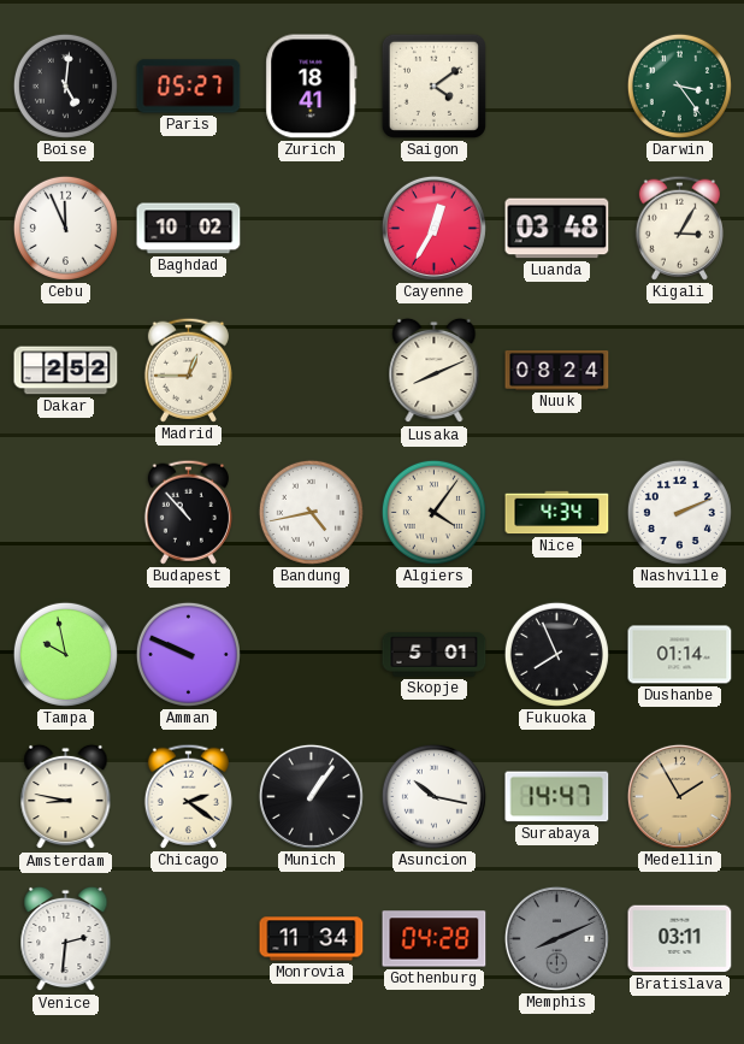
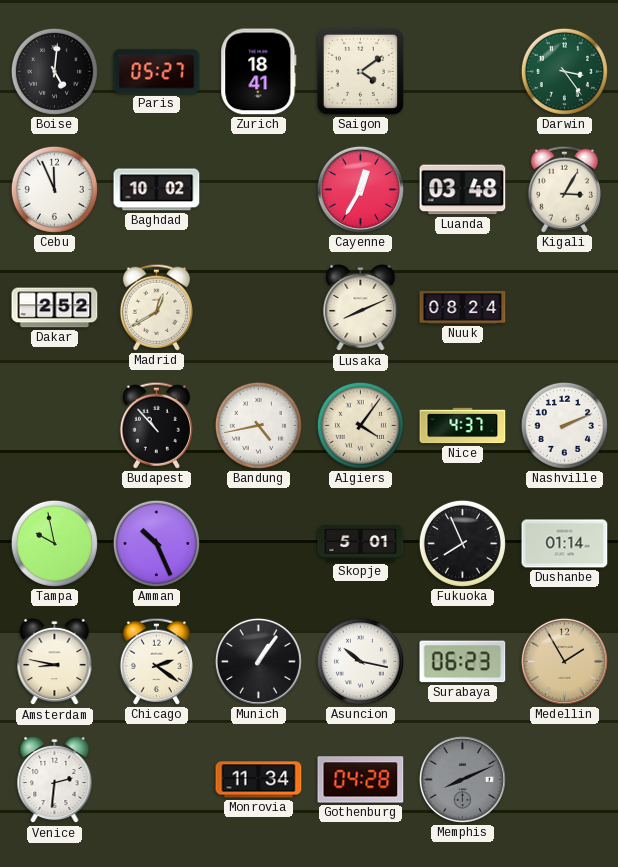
Madrid: 12:45 -> 12:40 (156, 307)
Nice: 4:34 -> 4:37 (463, 426)
Amman: 9:49 -> 10:26 (156, 543)
Surabaya: 14:47 -> 06:23 (463, 662)
Bratislava: 03:11 -> none (680, 939)
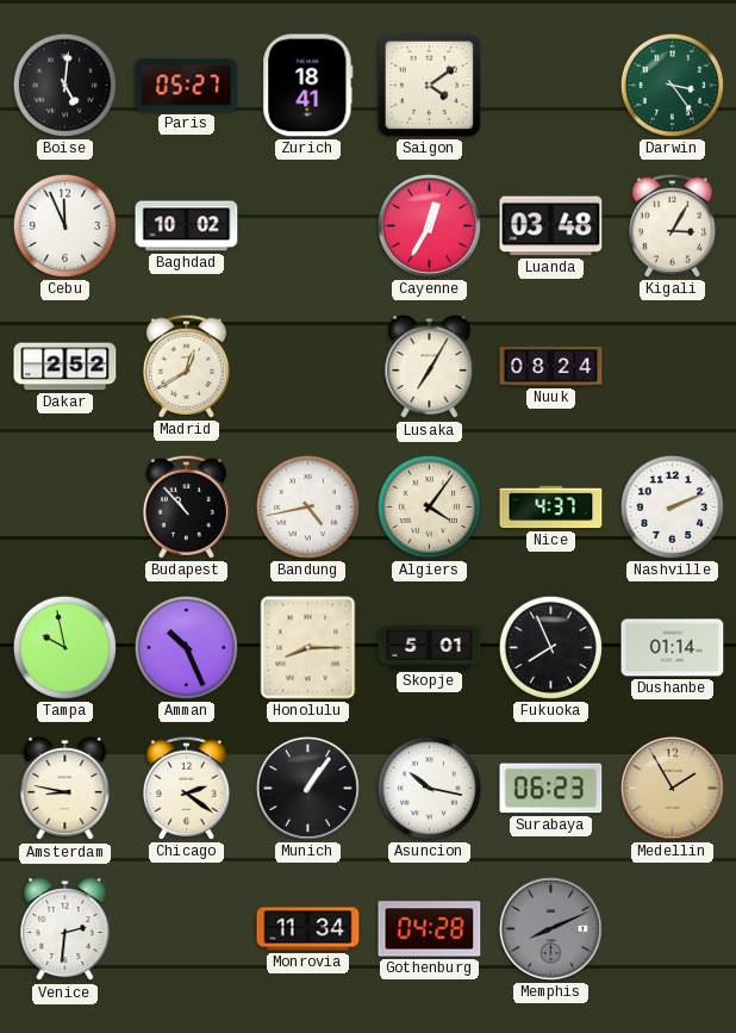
Lusaka: 8:11 -> 7:05 (430, 367)
Honolulu: none -> 8:15 (308, 648)
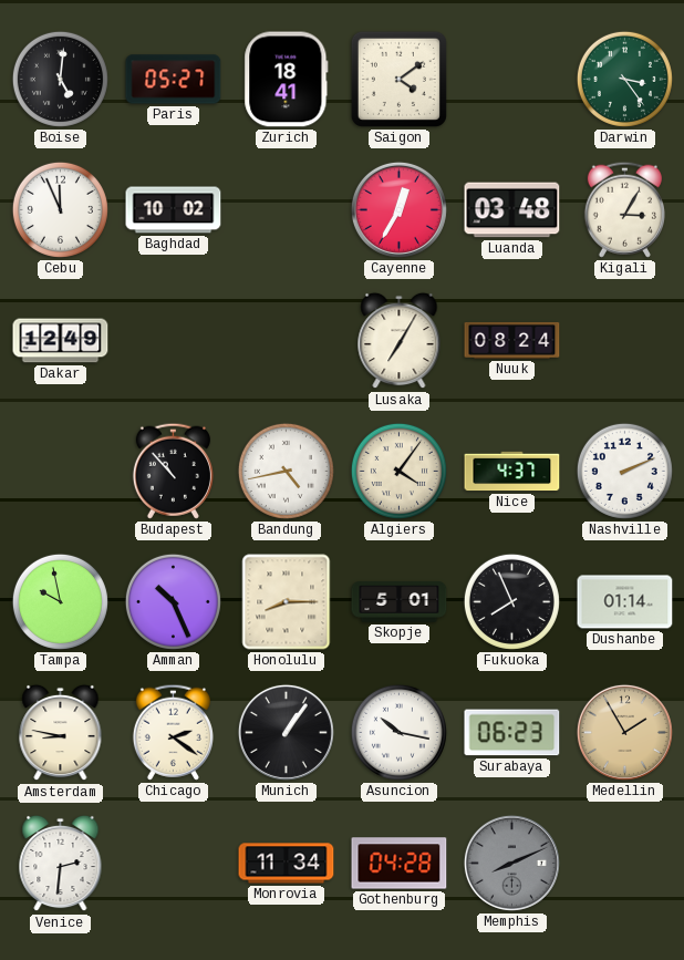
Dakar: 2:52 -> 12:49 (61, 341)
Madrid: 12:40 -> none (186, 366)
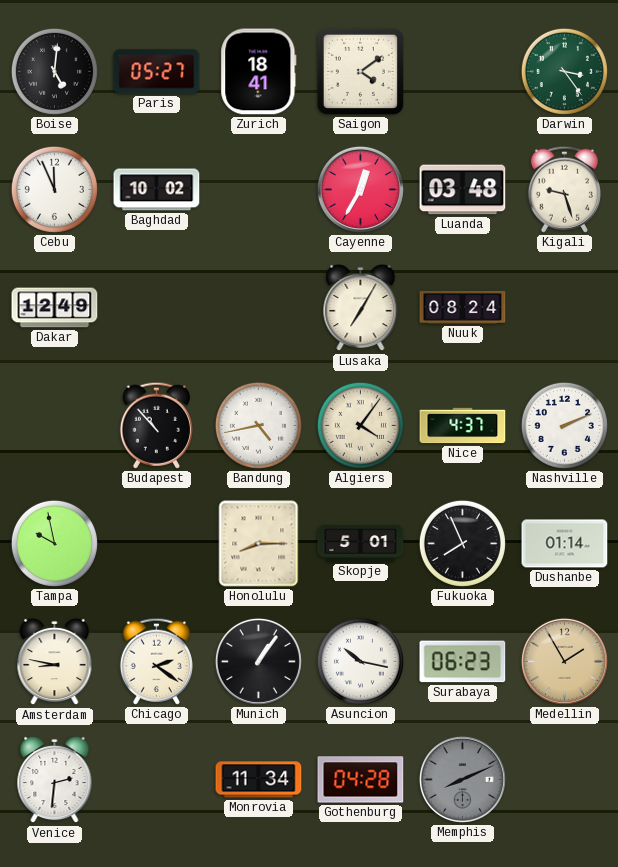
Kigali: 3:05 -> 9:27 (564, 189)
Amman: 10:26 -> none (173, 601)
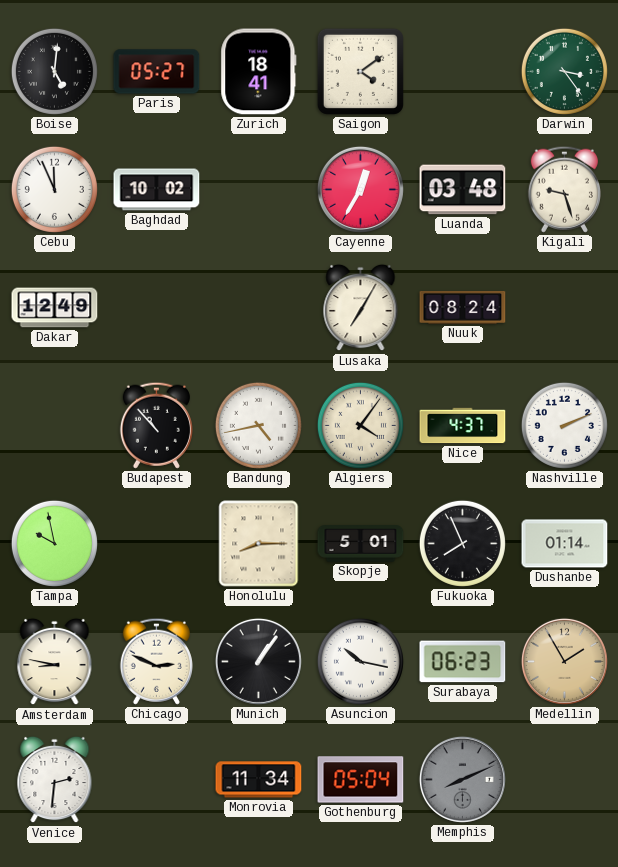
Chicago: 2:21 -> 2:49 (156, 661)
Gothenburg: 04:28 -> 05:04 (361, 780)
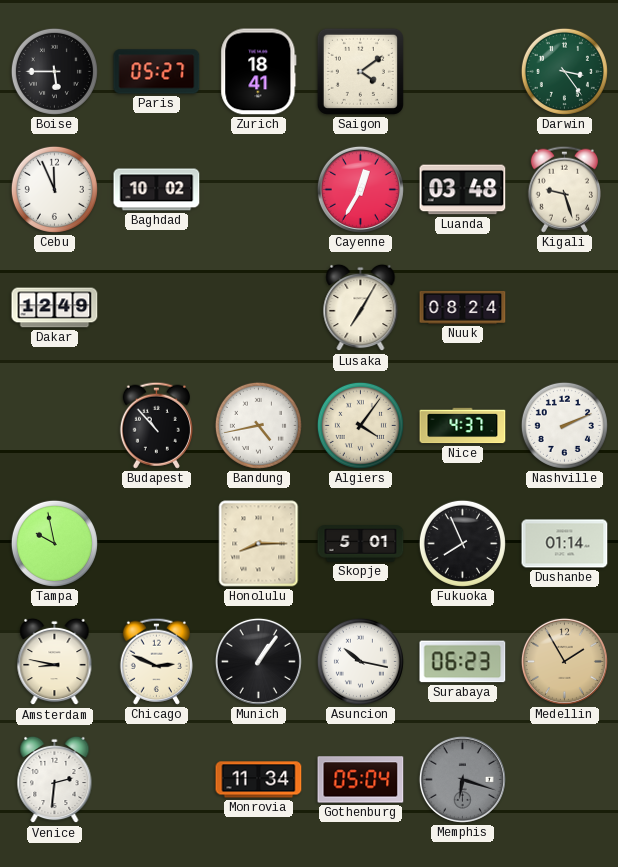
Boise: 5:01 -> 5:45 (54, 71)
Memphis: 8:11 -> 6:18 (462, 779)
